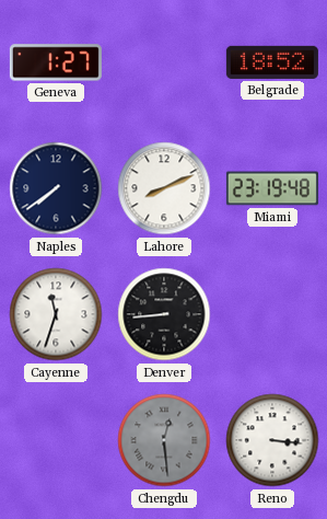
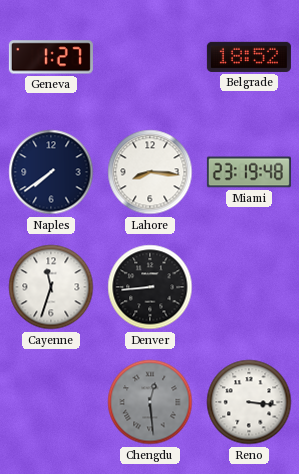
Lahore: 8:11 -> 8:16 (150, 172)
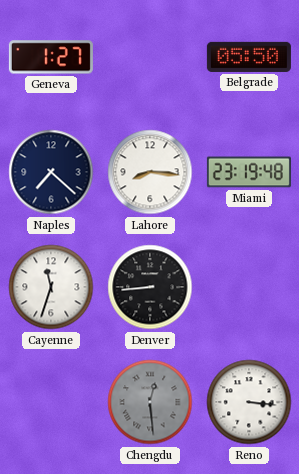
Belgrade: 18:52 -> 05:50 (249, 57)
Naples: 7:39 -> 7:22 (51, 172)
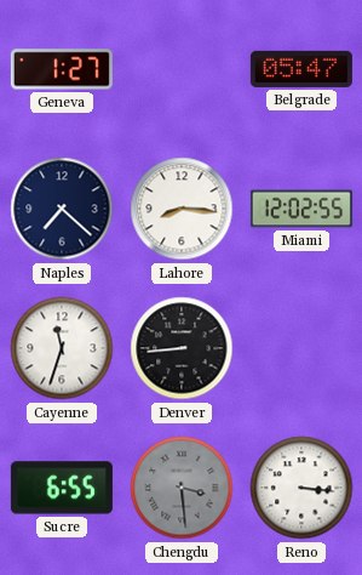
Belgrade: 05:50 -> 05:47 (301, 69)
Miami: 23:19 -> 12:02 (301, 209)
Sucre: none -> 6:55 (62, 488)
Chengdu: 12:29 -> 3:29 (182, 488)
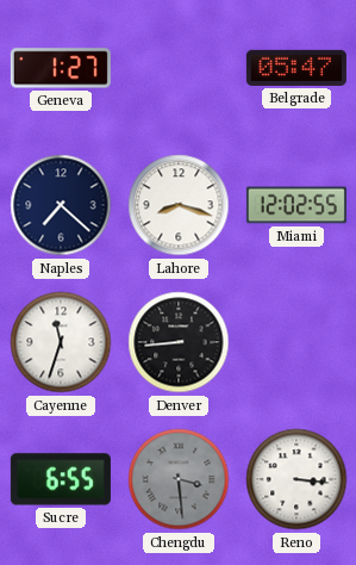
Lahore: 8:16 -> 8:18 (179, 205)
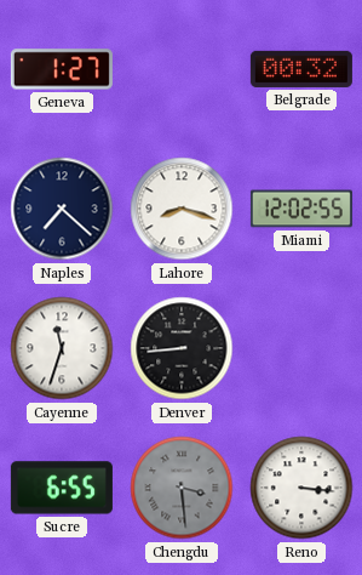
Belgrade: 05:47 -> 00:32 (301, 69)
